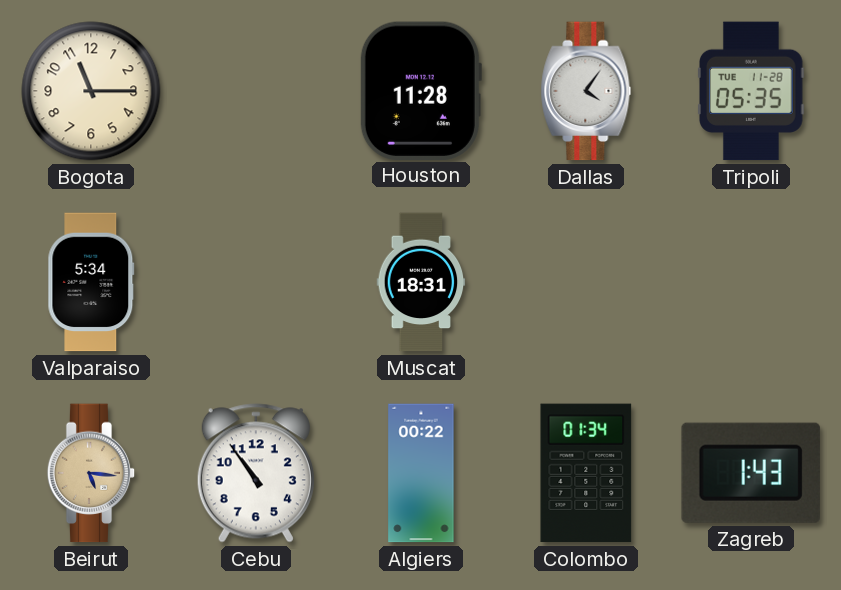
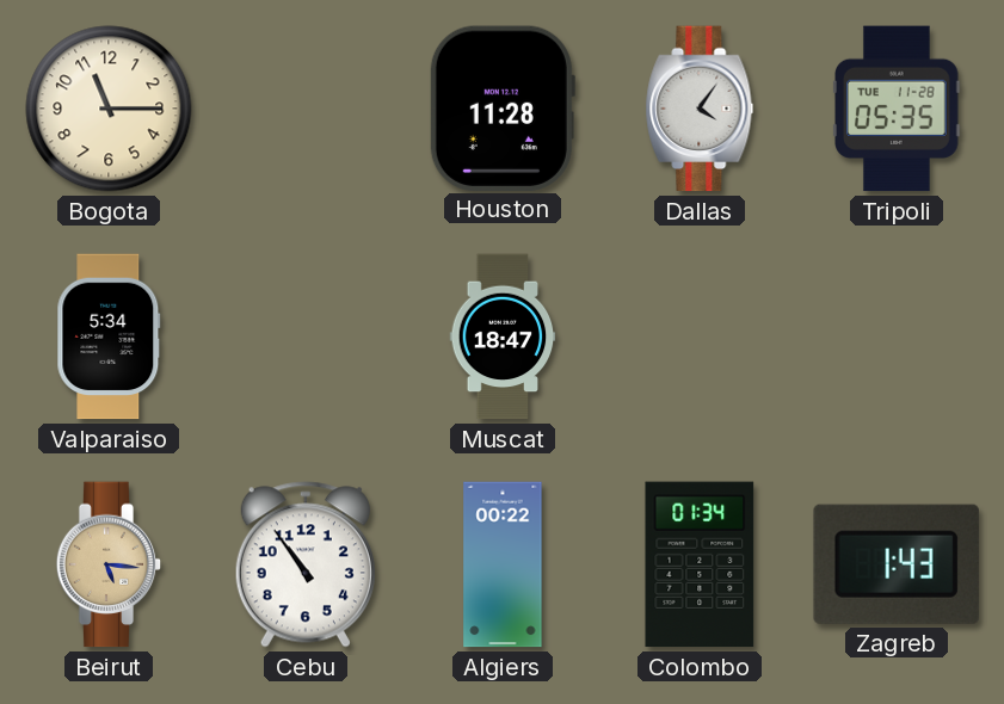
Muscat: 18:31 -> 18:47 (503, 336)
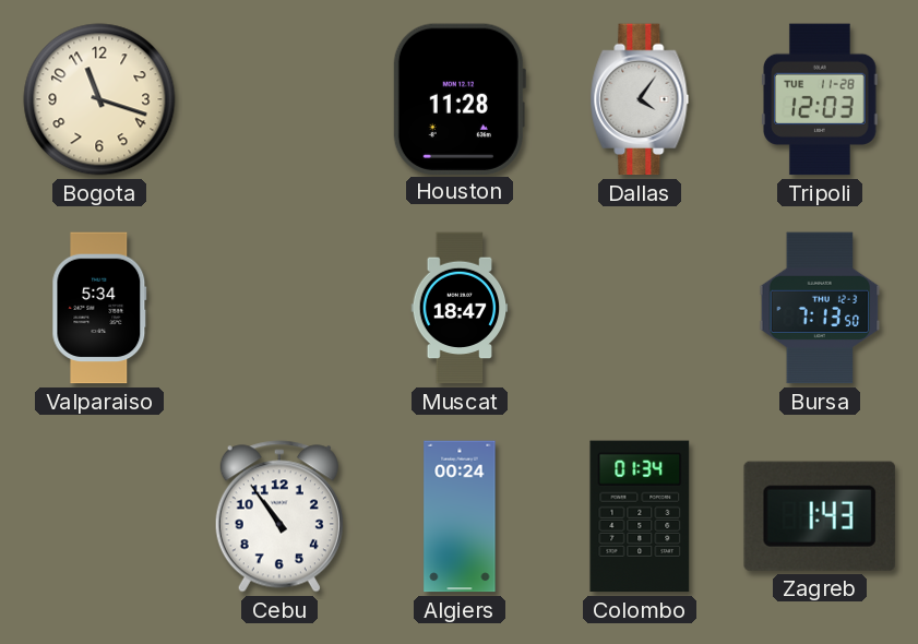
Bogota: 11:15 -> 11:18 (99, 99)
Tripoli: 05:35 -> 12:03 (820, 99)
Bursa: none -> 7:13 (820, 308)
Beirut: 5:16 -> none (109, 564)
Algiers: 00:22 -> 00:24 (460, 516)
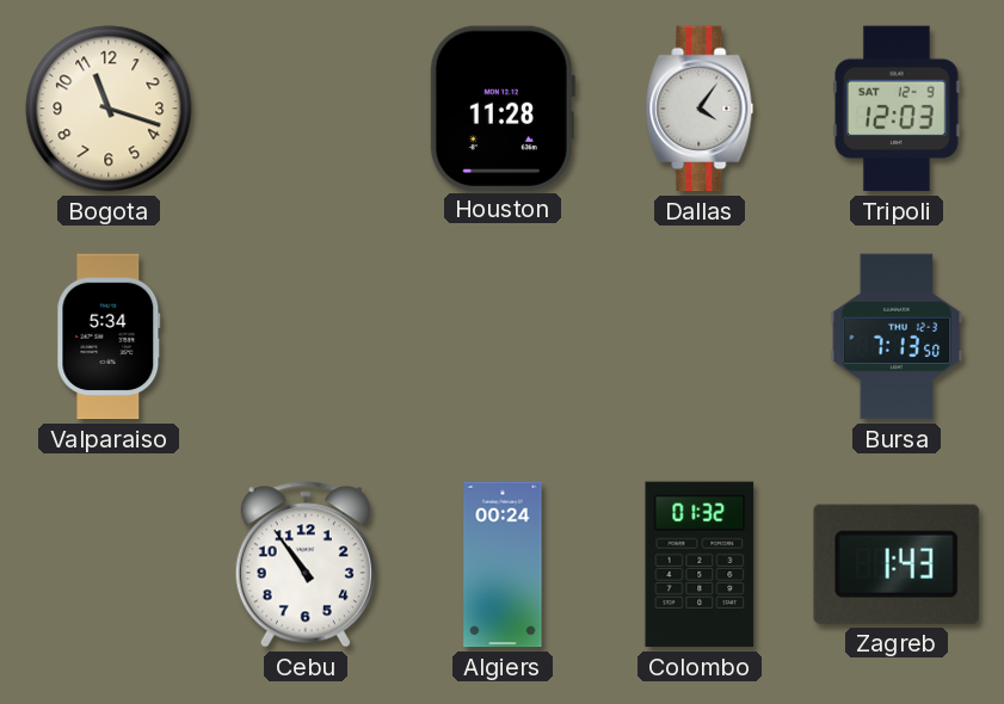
Tripoli date: TUE 11-28 -> SAT 12-9 (897, 109)
Muscat: 18:47 -> none (460, 308)
Colombo: 01:34 -> 01:32 (700, 564)
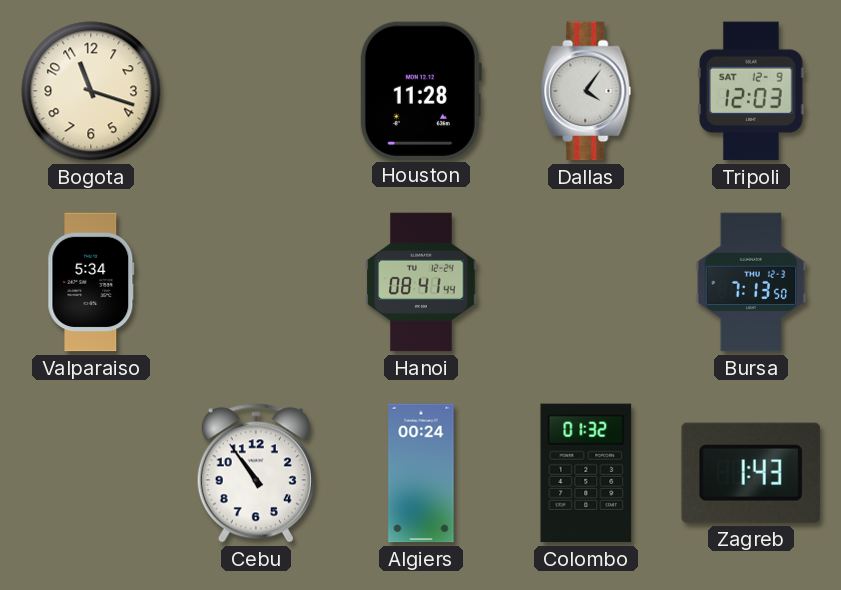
Hanoi: none -> 08:41 (421, 282)
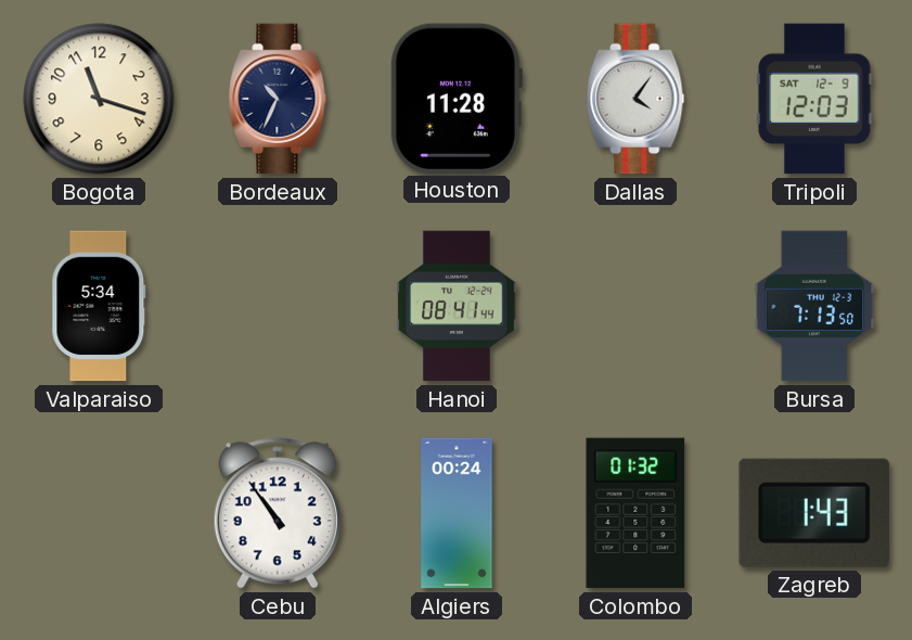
Bordeaux: none -> 10:34 (278, 99)
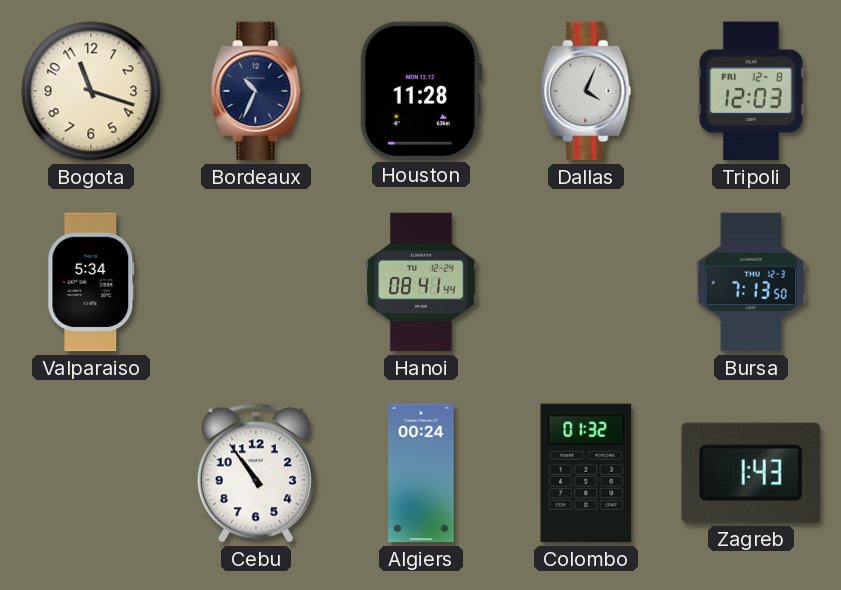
Dallas: 4:06 -> 4:04 (586, 91)
Tripoli date: SAT 12-9 -> FRI 12-8 (751, 91)
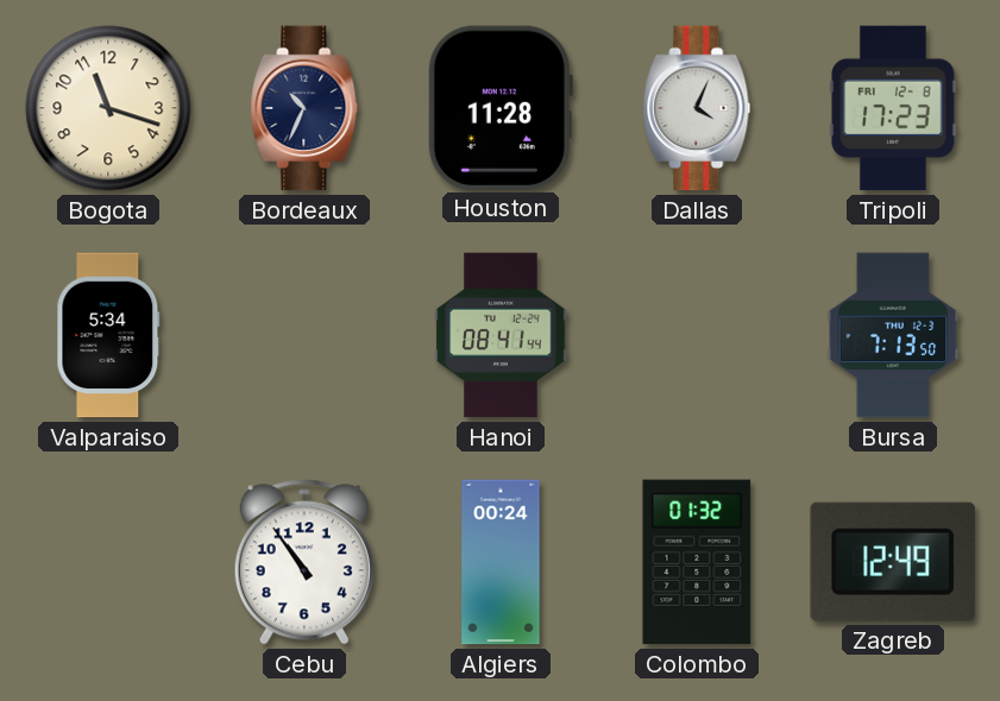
Tripoli: 12:03 -> 17:23 (893, 108)
Zagreb: 1:43 -> 12:49 (893, 562)
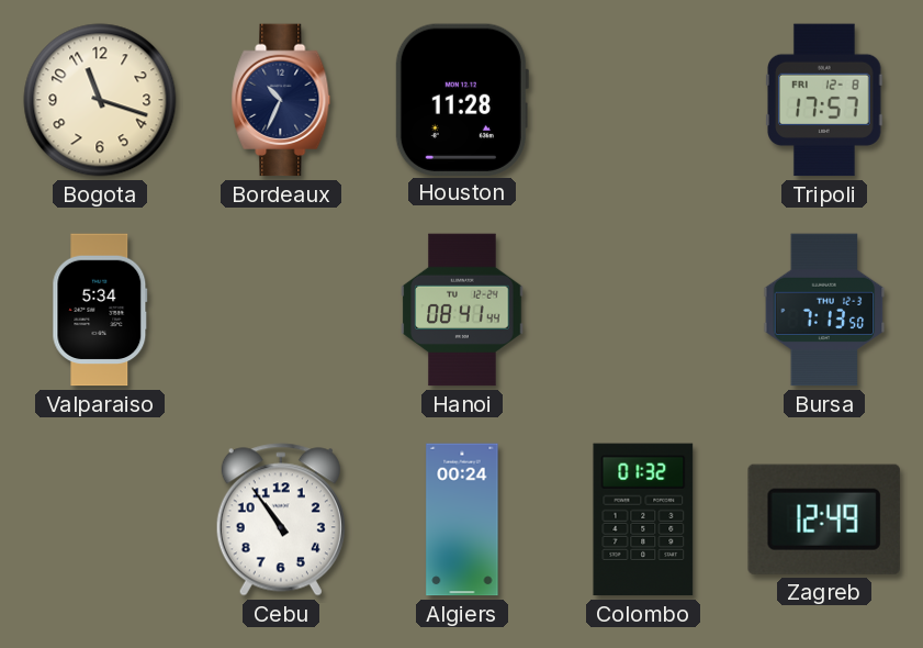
Dallas: 4:04 -> none (697, 108)
Tripoli: 17:23 -> 17:57 (824, 100)
